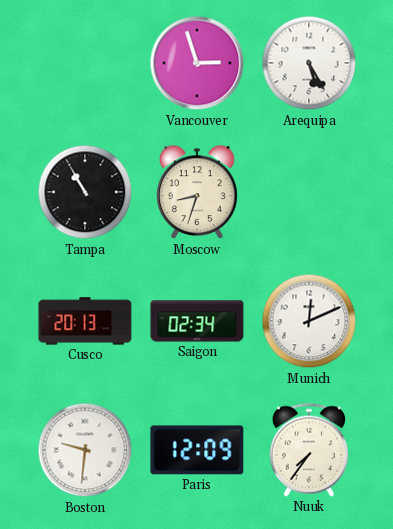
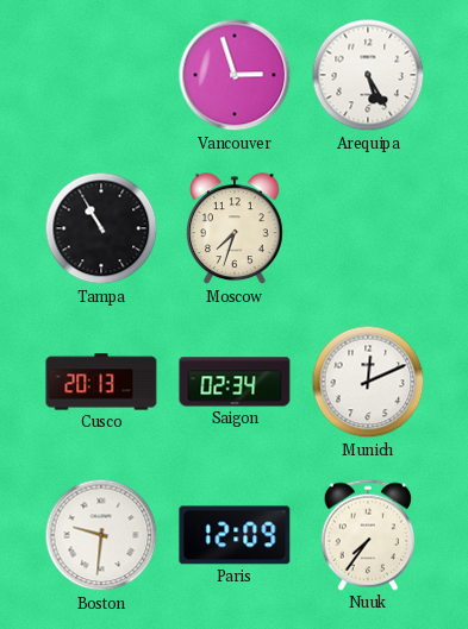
Moscow: 8:33 -> 7:33 (236, 229)
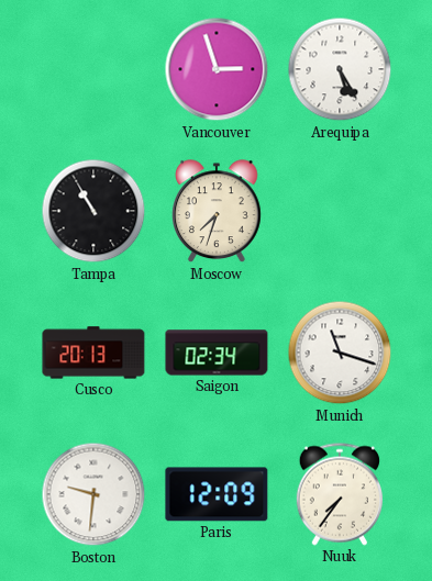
Munich: 12:11 -> 11:18 (340, 353)
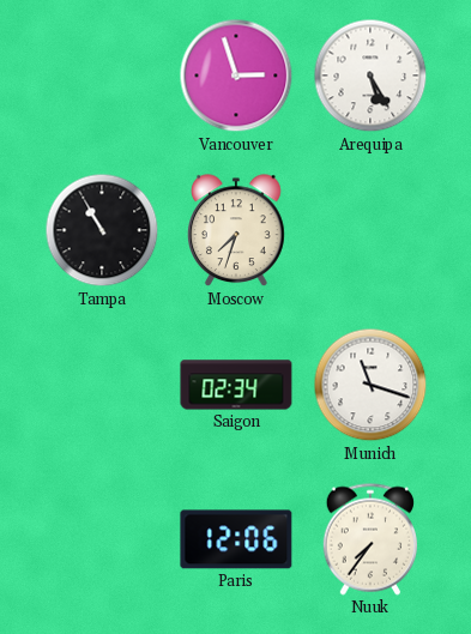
Cusco: 20:13 -> none (93, 353)
Boston: 9:31 -> none (93, 494)
Paris: 12:09 -> 12:06 (236, 539)
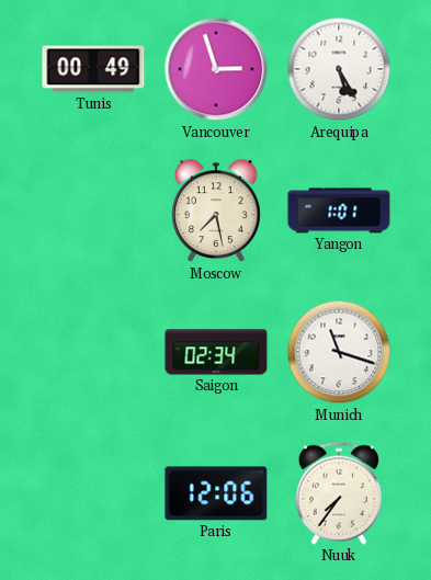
Tunis: none -> 00:49 (93, 69)
Tampa: 10:55 -> none (102, 230)
Moscow: 7:33 -> 7:28 (217, 212)
Yangon: none -> 1:01 (339, 211)
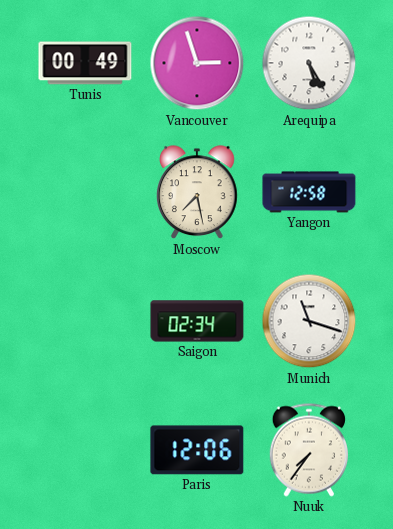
Yangon: 1:01 -> 12:58 (309, 192)
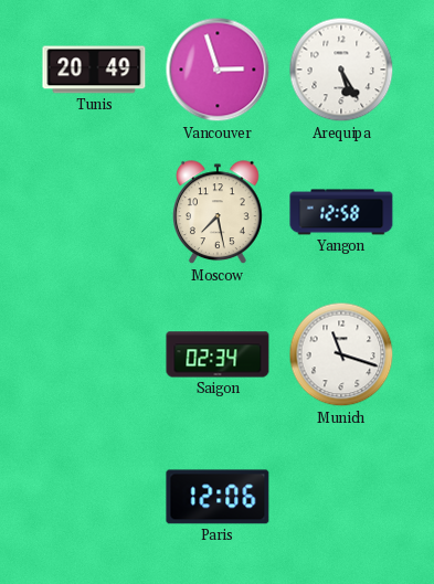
Tunis: 00:49 -> 20:49 (94, 70)
Nuuk: 7:36 -> none (308, 450)
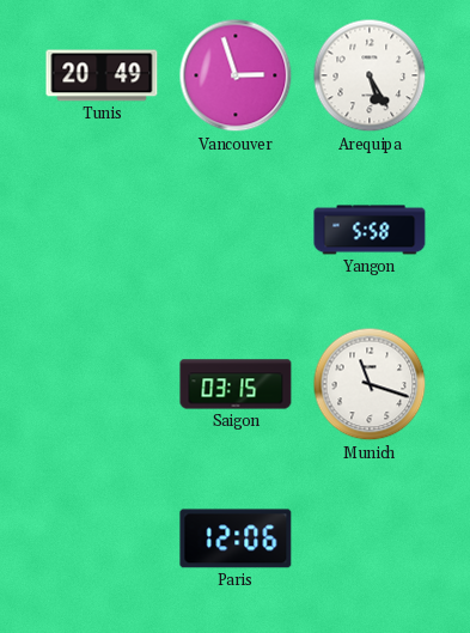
Moscow: 7:28 -> none (219, 213)
Yangon: 12:58 -> 5:58 (370, 230)
Saigon: 02:34 -> 03:15 (236, 384)
